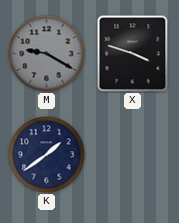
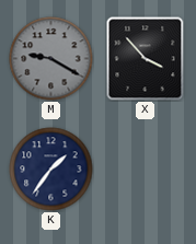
X: 3:48 -> 3:53 (146, 59)
K: 1:39 -> 1:36 (51, 170)
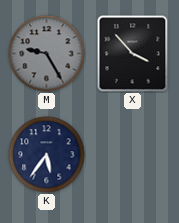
M: 9:20 -> 9:25 (47, 54)
K: 1:36 -> 5:36 (47, 155)
